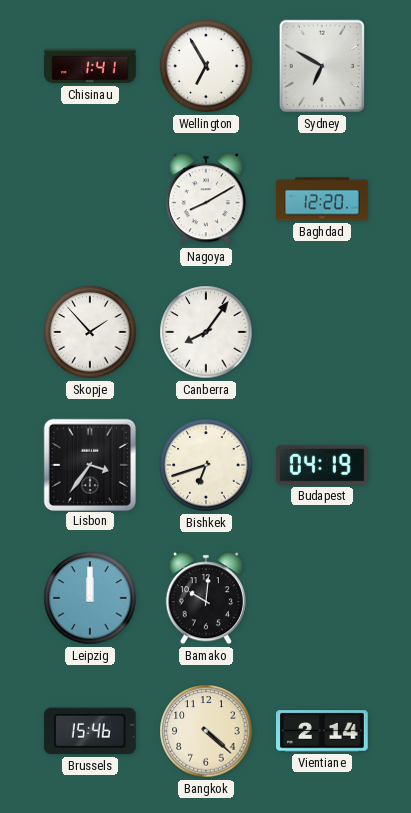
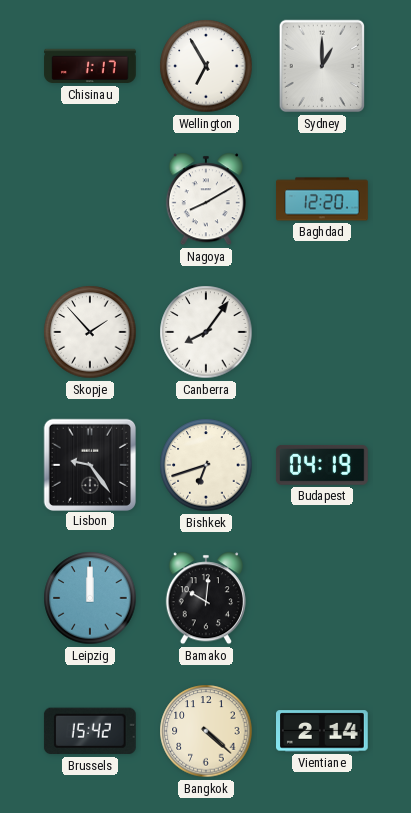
Chisinau: 1:41 -> 1:17 (90, 66)
Sydney: 6:50 -> 1:00 (321, 66)
Lisbon: 3:36 -> 9:24 (89, 464)
Brussels: 15:46 -> 15:42 (90, 731)
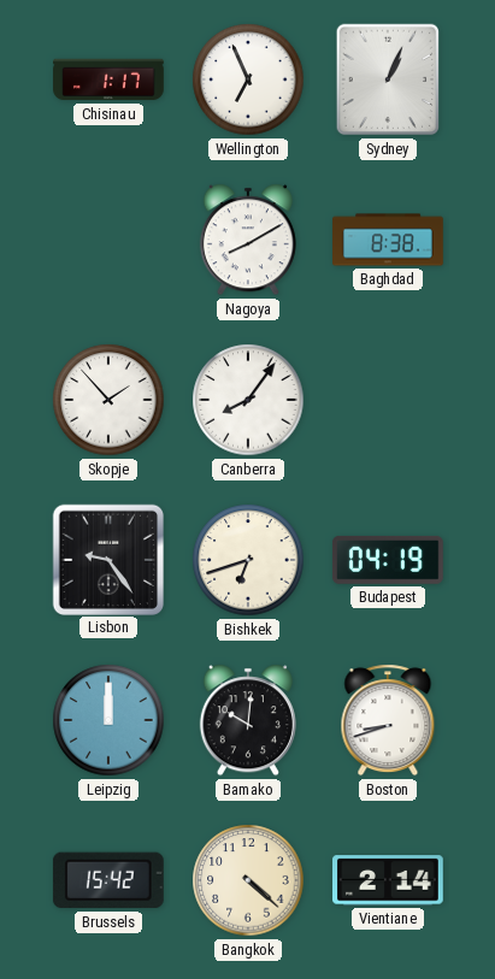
Wellington: 6:55 -> 6:56 (248, 79)
Sydney: 1:00 -> 1:04 (387, 79)
Baghdad: 12:20 -> 8:38 (388, 240)
Boston: none -> 8:42 (388, 720)
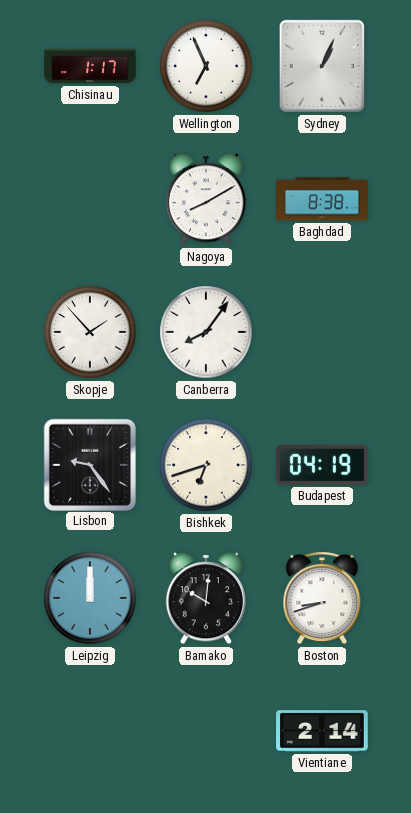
Brussels: 15:42 -> none (108, 880)
Bangkok: 4:22 -> none (248, 880)
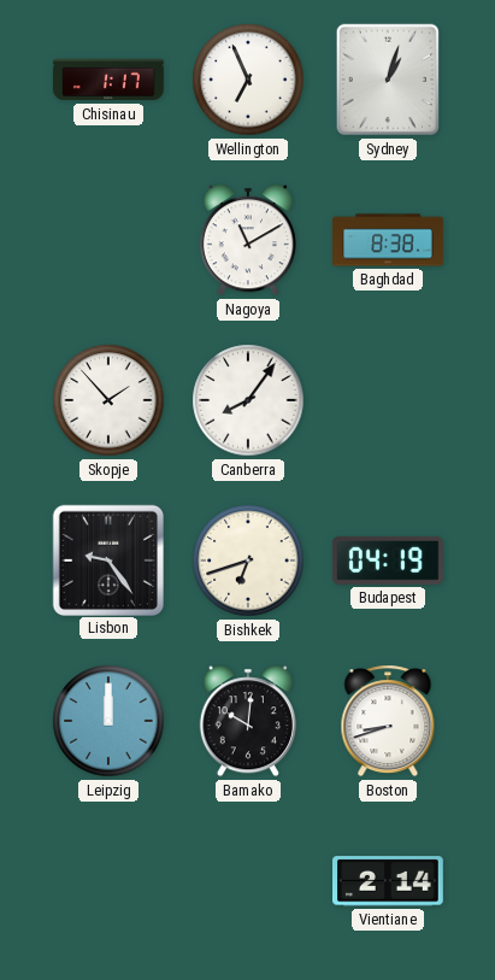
Sydney: 1:04 -> 1:03 (387, 80)
Nagoya: 8:10 -> 11:10 (248, 240)
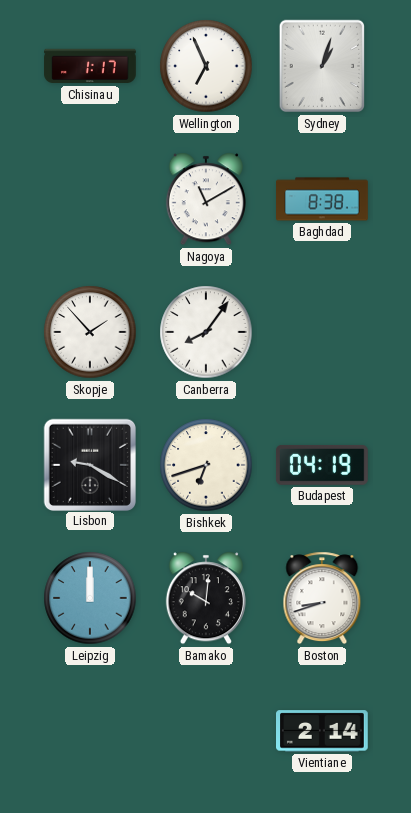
Lisbon: 9:24 -> 9:20 (89, 464)
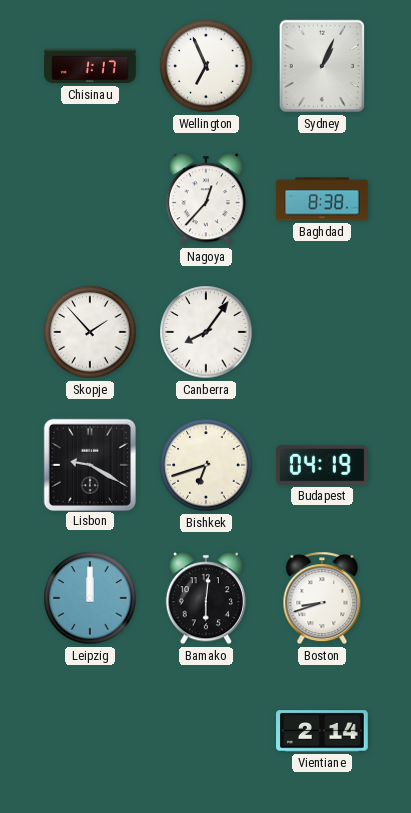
Sydney: 1:03 -> 1:04 (321, 66)
Nagoya: 11:10 -> 12:37 (206, 199)
Bamako: 10:01 -> 6:01 (206, 598)
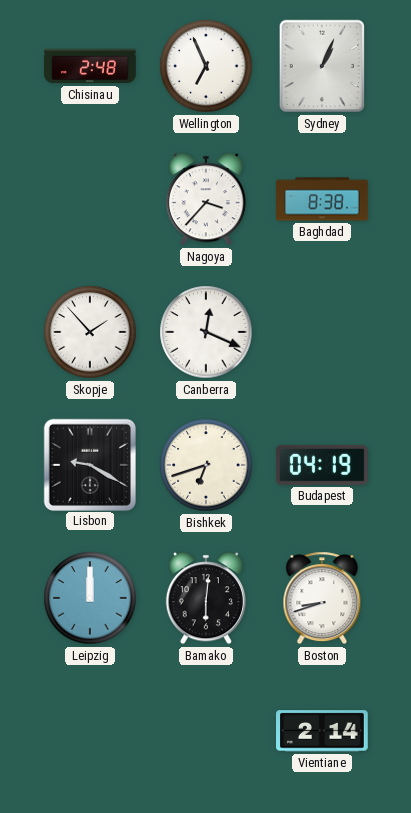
Chisinau: 1:17 -> 2:48 (90, 66)
Nagoya: 12:37 -> 3:37 (206, 199)
Canberra: 8:06 -> 12:19 (206, 332)
